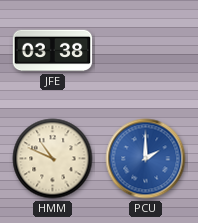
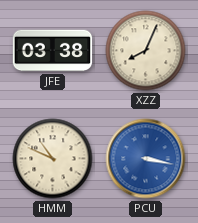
XZZ: none -> 8:04 (146, 51)
PCU: 2:00 -> 3:17 (146, 159)
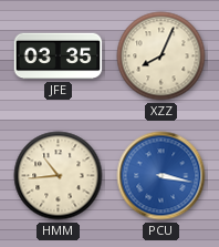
JFE: 03:38 -> 03:35 (59, 56)
HMM: 10:49 -> 10:44 (59, 176)
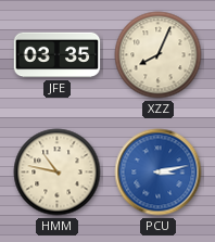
HMM: 10:44 -> 10:47 (58, 173)
PCU: 3:17 -> 3:13 (159, 173)
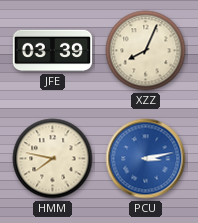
JFE: 03:35 -> 03:39 (53, 51)
HMM: 10:47 -> 7:47 (53, 159)
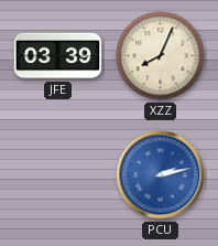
HMM: 7:47 -> none (53, 159)
PCU: 3:13 -> 2:13 (161, 175)
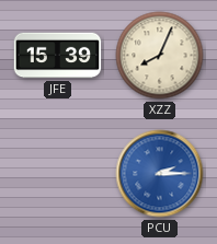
JFE: 03:39 -> 15:39 (58, 56)
PCU: 2:13 -> 2:15 (160, 174)
